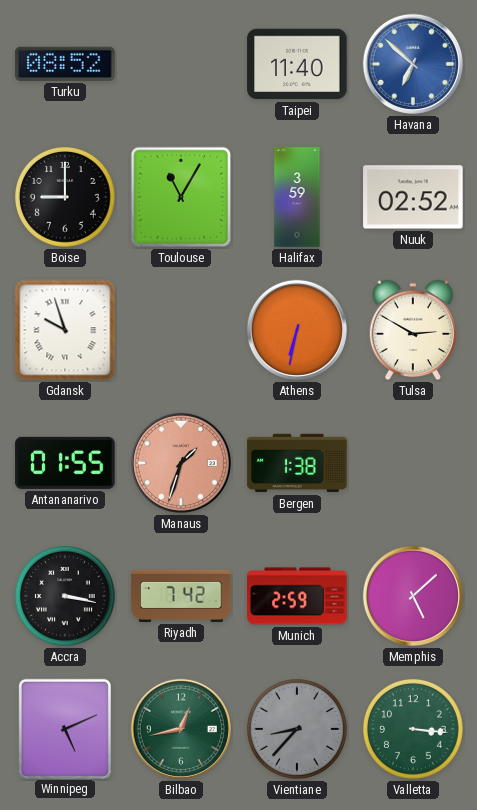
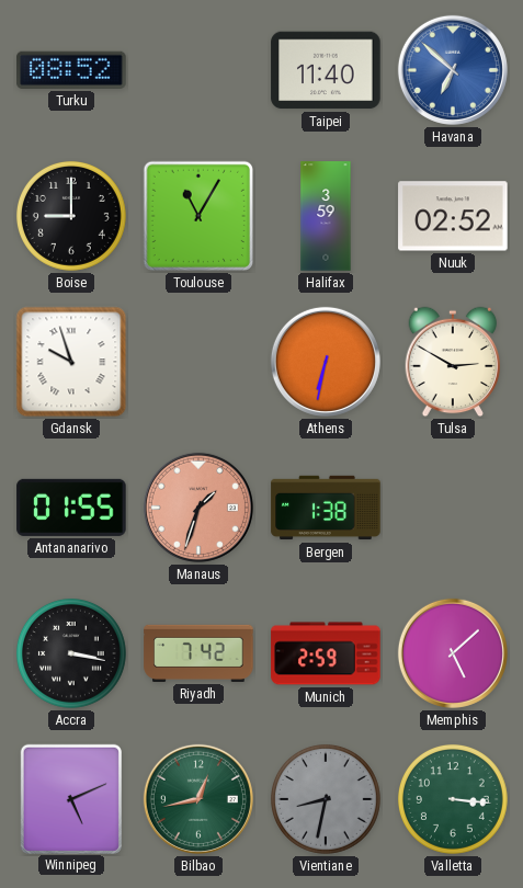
Vientiane: 8:37 -> 8:32 (326, 799)
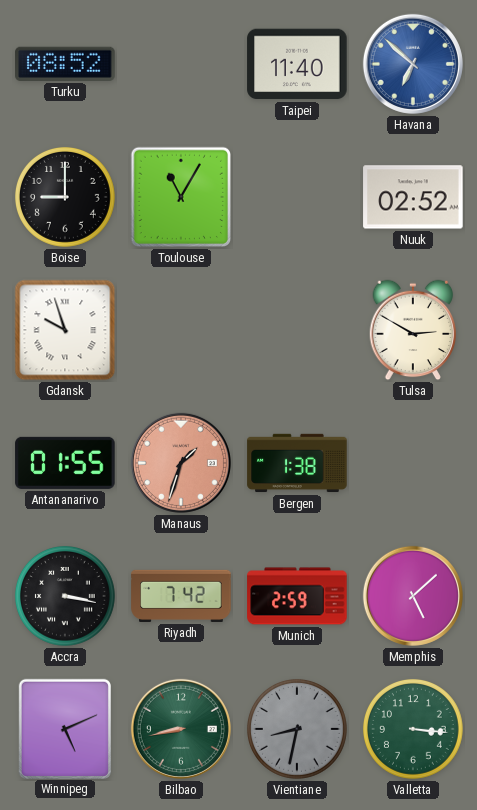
Halifax: 3:59 -> none (326, 216)
Athens: 6:32 -> none (326, 362)
Bilbao: 12:43 -> 8:43 (181, 729)
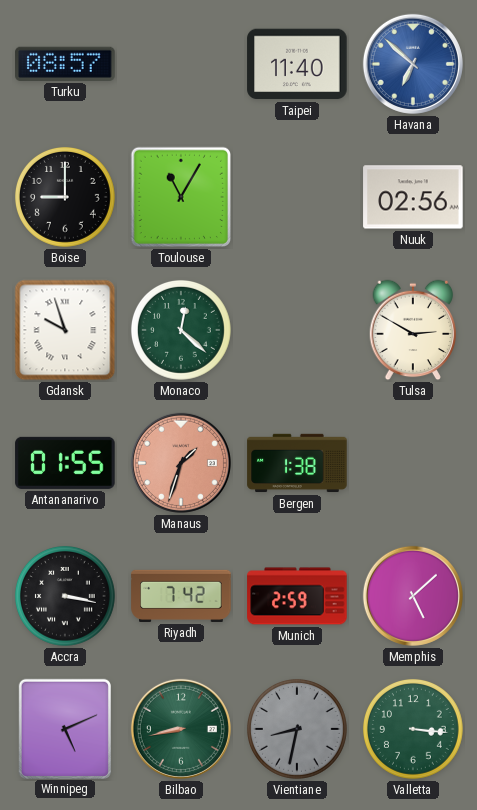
Turku: 08:52 -> 08:57 (65, 64)
Nuuk: 02:52 -> 02:56 (413, 197)
Monaco: none -> 12:22 (181, 330)
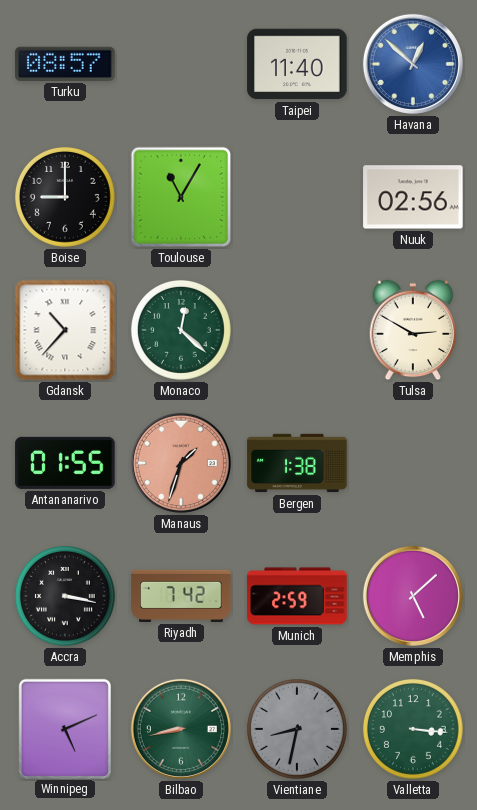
Havana: 6:52 -> 12:52 (413, 64)
Gdansk: 9:57 -> 10:37 (65, 330)
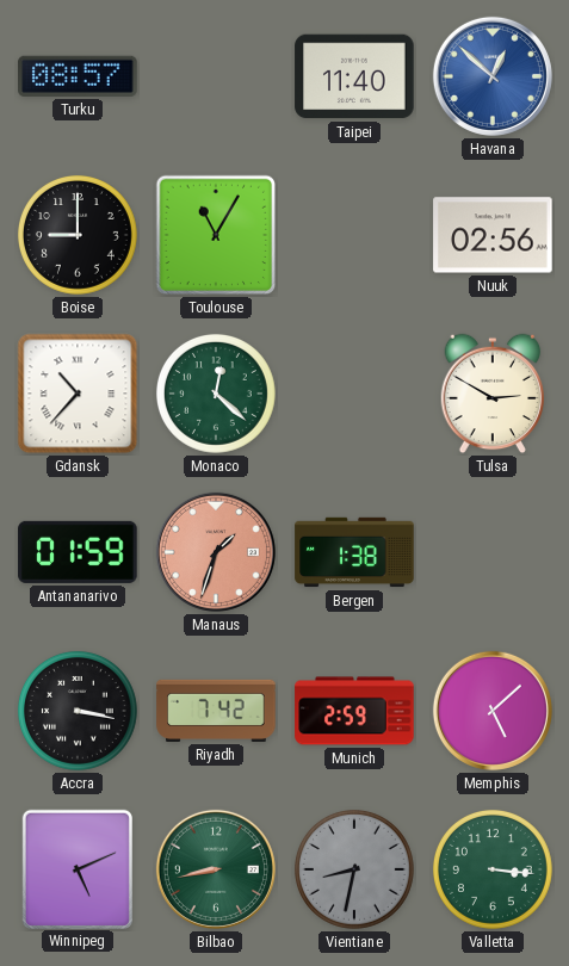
Antananarivo: 01:55 -> 01:59 (78, 552)
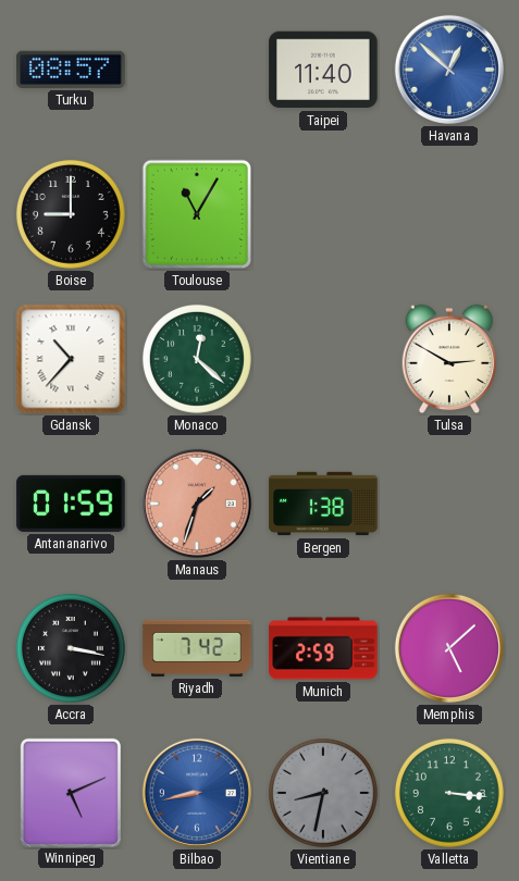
Nuuk: 02:56 -> none (493, 235)
Bilbao dial: green -> blue (197, 793)
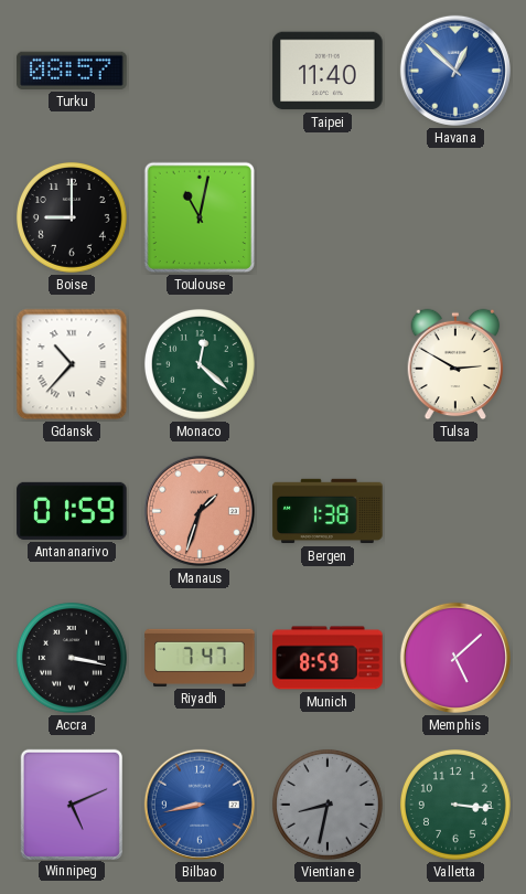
Toulouse: 11:05 -> 11:02 (200, 217)
Riyadh: 7:42 -> 7:47 (200, 658)
Munich: 2:59 -> 8:59 (328, 658)
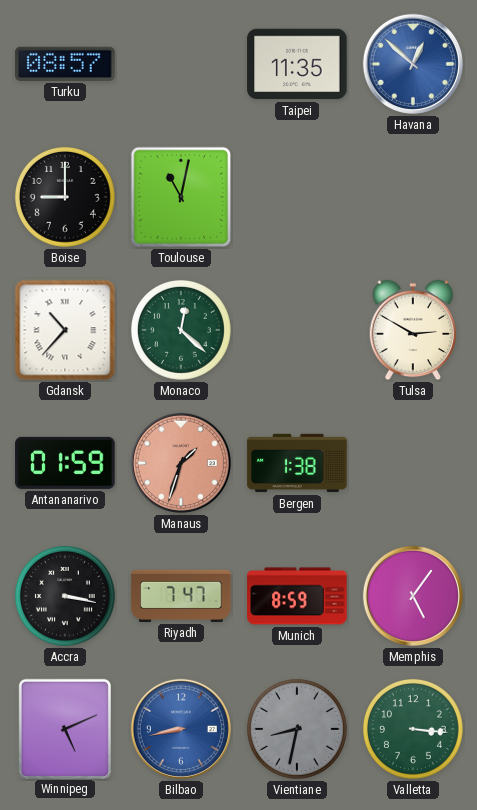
Taipei: 11:40 -> 11:35 (297, 64)
Memphis: 5:08 -> 5:06 (413, 596)
